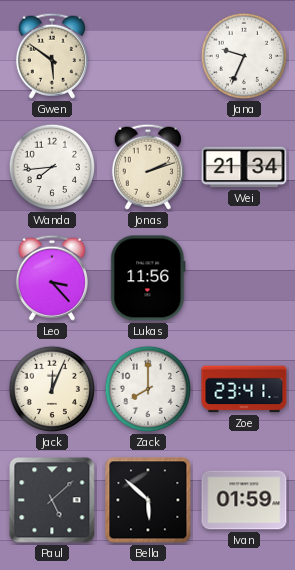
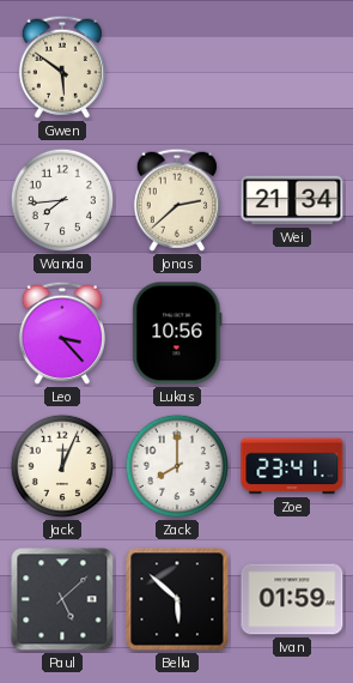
Jana: 9:34 -> none (244, 56)
Jonas: 2:12 -> 2:38 (177, 200)
Lukas: 11:56 -> 10:56 (177, 333)
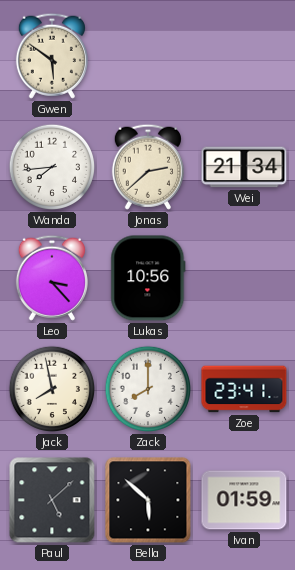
Jack: 12:04 -> 7:58 (52, 389)
